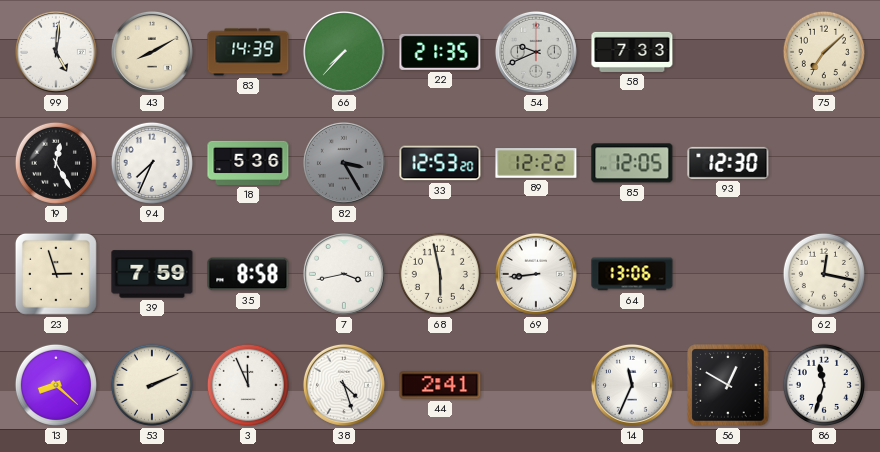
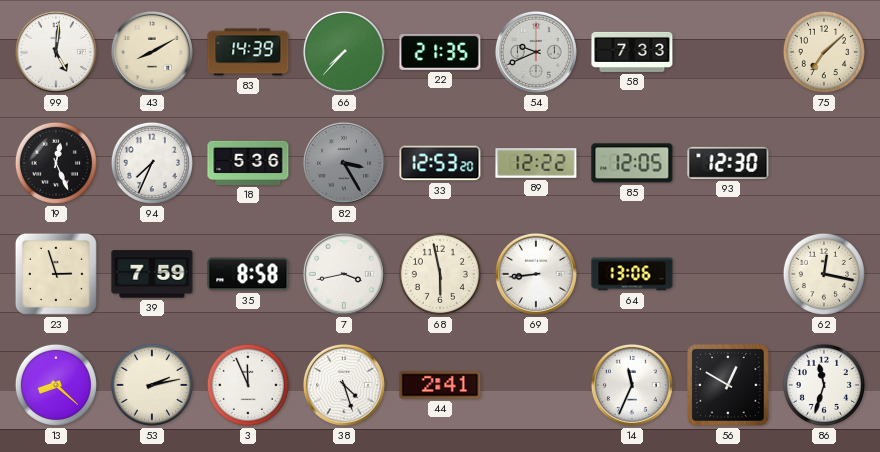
19: 12:25 -> 12:26 (56, 163)
53: 2:11 -> 2:13 (152, 385)
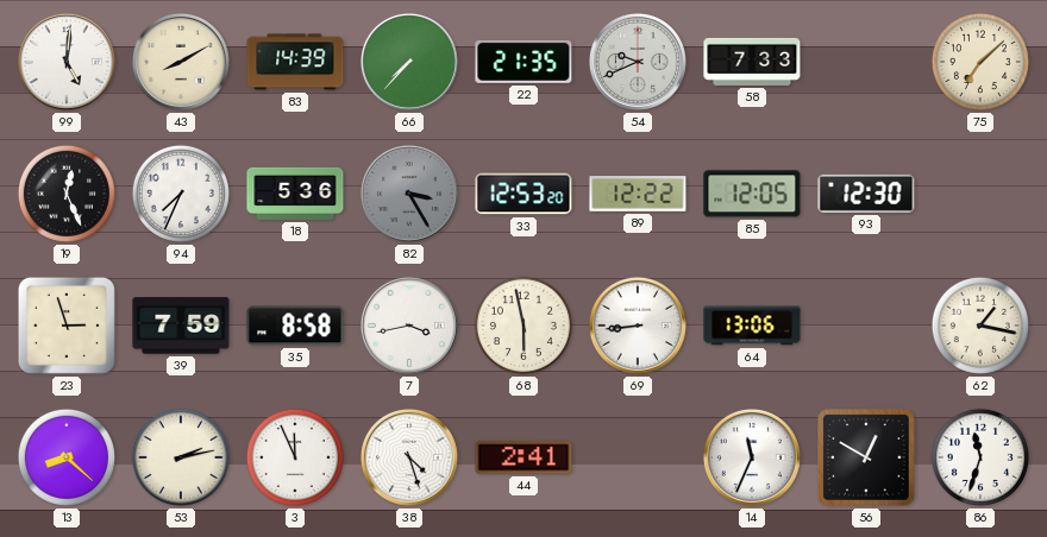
62: 12:17 -> 1:17 (980, 326)
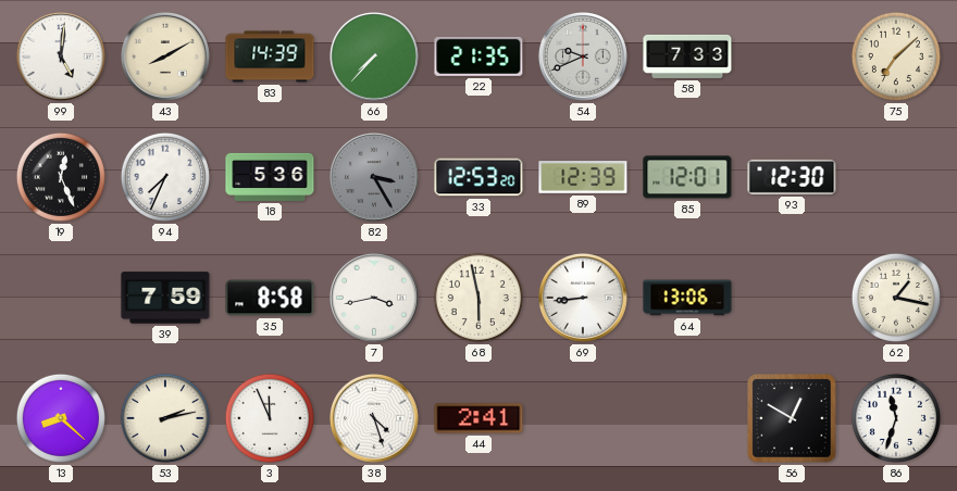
89: 12:22 -> 12:39 (583, 177)
85: 12:05 -> 12:01 (687, 177)
23: 2:57 -> none (67, 326)
14: 11:34 -> none (752, 457)
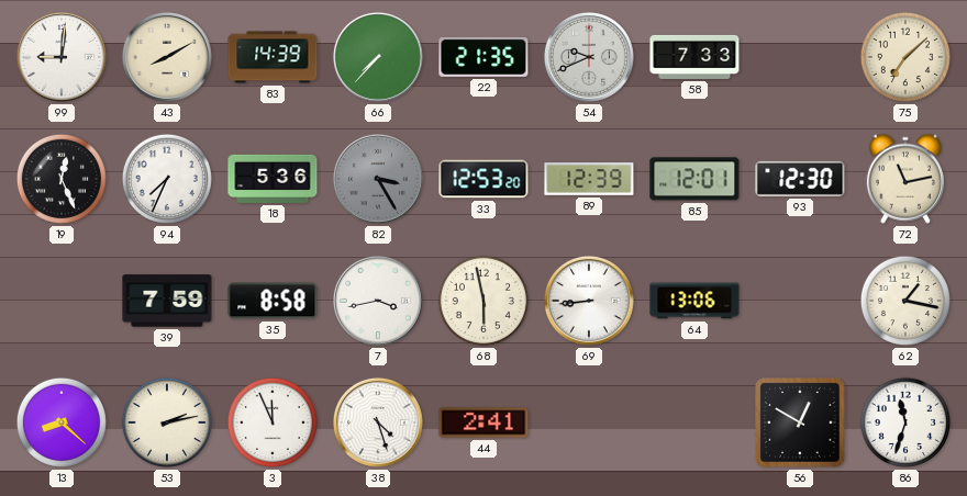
99: 5:01 -> 9:01 (62, 57)
72: none -> 11:13 (905, 179)
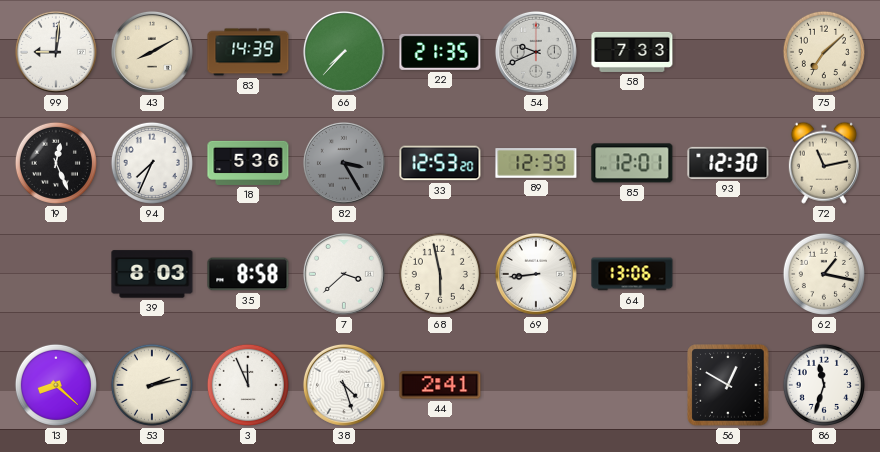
39: 7:59 -> 8:03 (152, 274)
7: 3:43 -> 3:38 (344, 274)
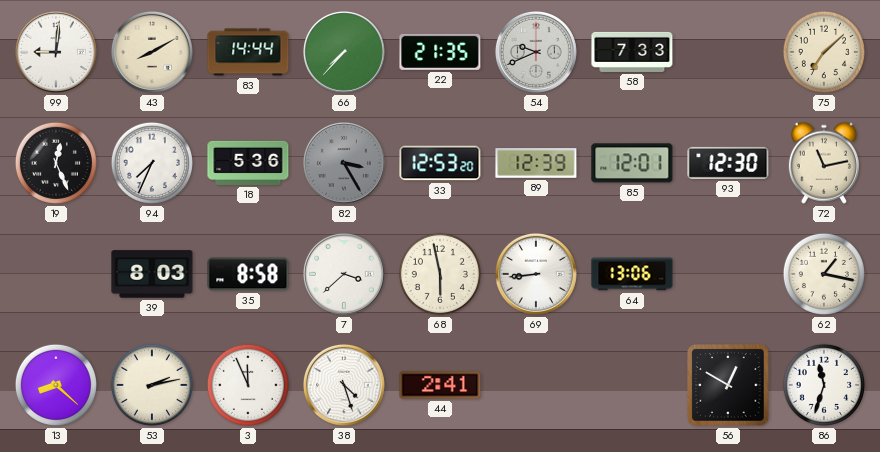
83: 14:39 -> 14:44 (248, 52)
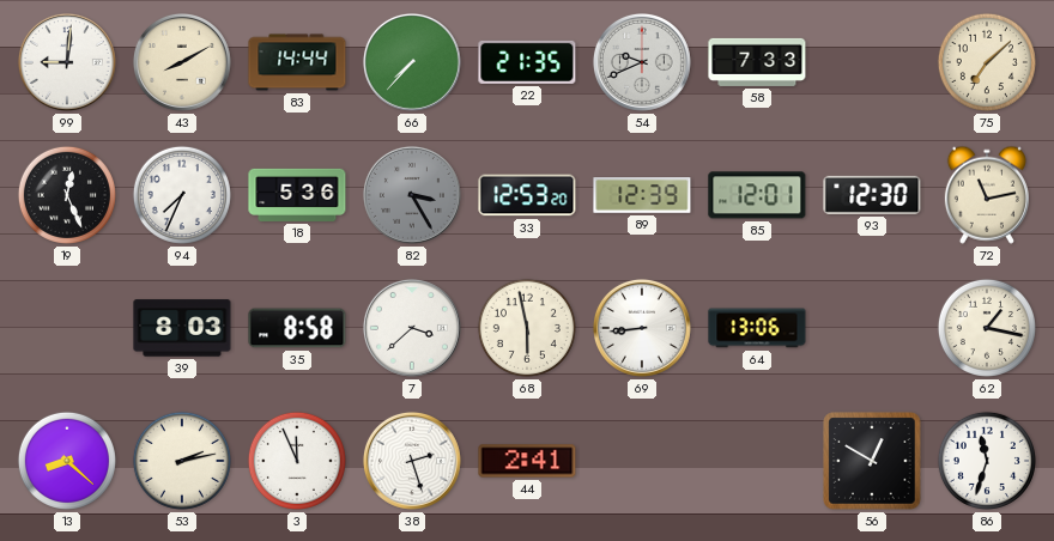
38: 4:27 -> 2:27 (412, 461)
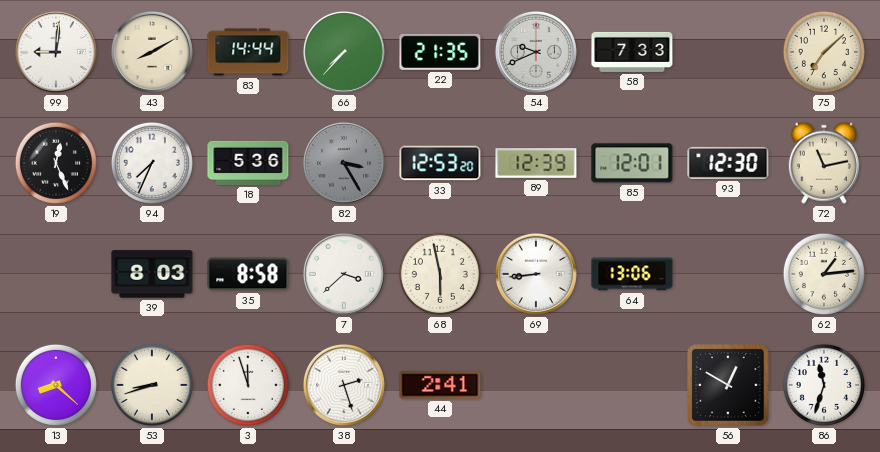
62: 1:17 -> 1:14 (824, 274)
53: 2:13 -> 8:42 (152, 385)
3: 11:56 -> 11:57 (248, 385)
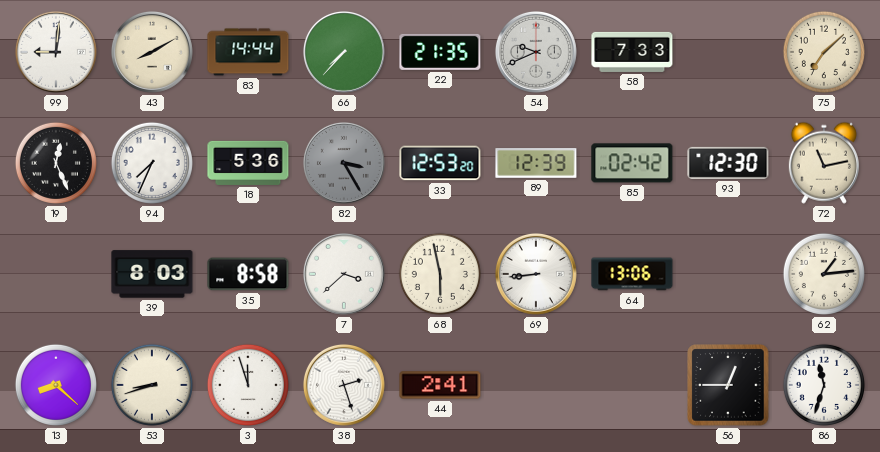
85: 12:01 -> 02:42 (632, 163)
56: 12:50 -> 12:45 (728, 385)
